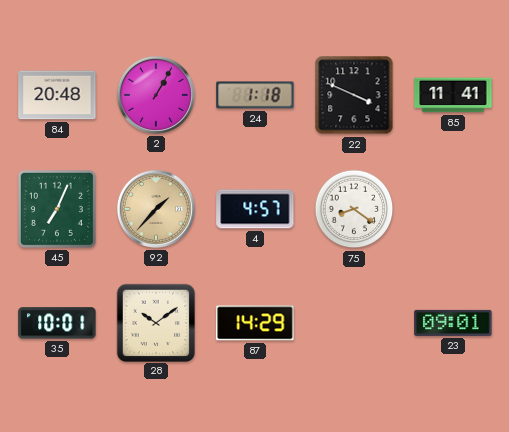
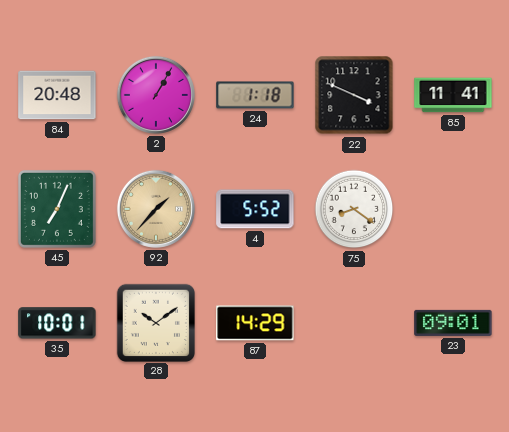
4: 4:57 -> 5:52 (255, 209)
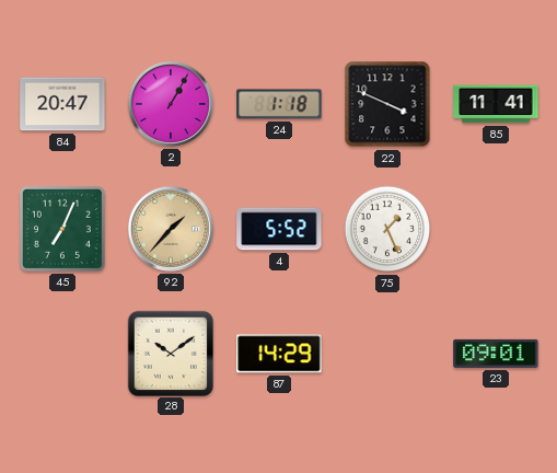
84: 20:48 -> 20:47 (62, 104)
75: 8:21 -> 1:26 (387, 229)
35: 10:01 -> none (57, 323)
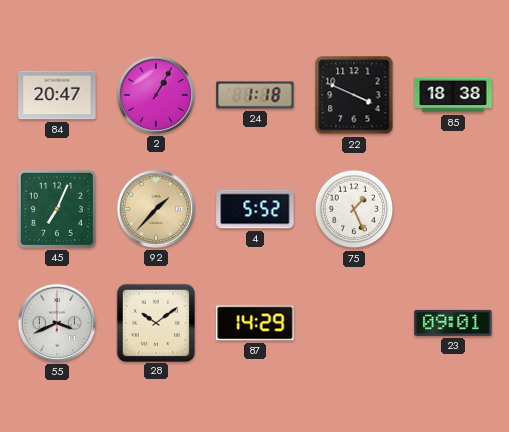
85: 11:41 -> 18:38 (453, 95)
55: none -> 3:41 (57, 323)
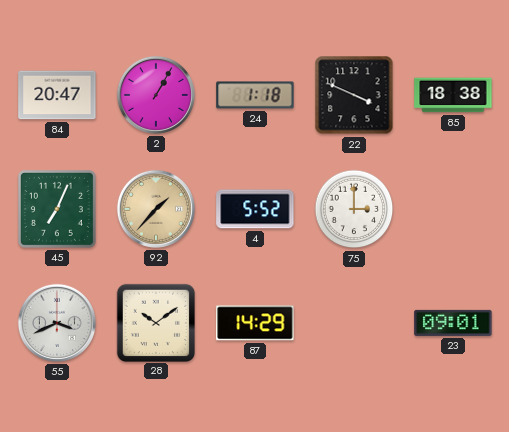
75: 1:26 -> 3:00 (354, 209)
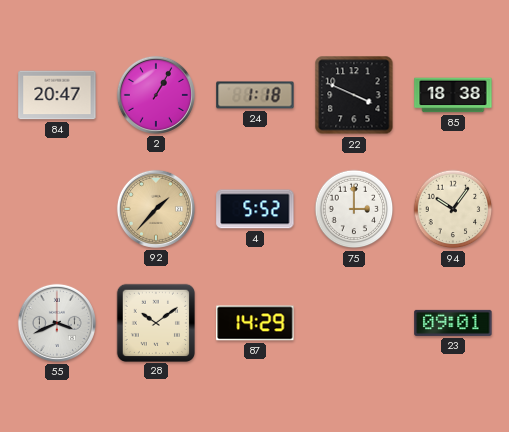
45: 7:04 -> none (57, 209)
94: none -> 10:06 (453, 209)
